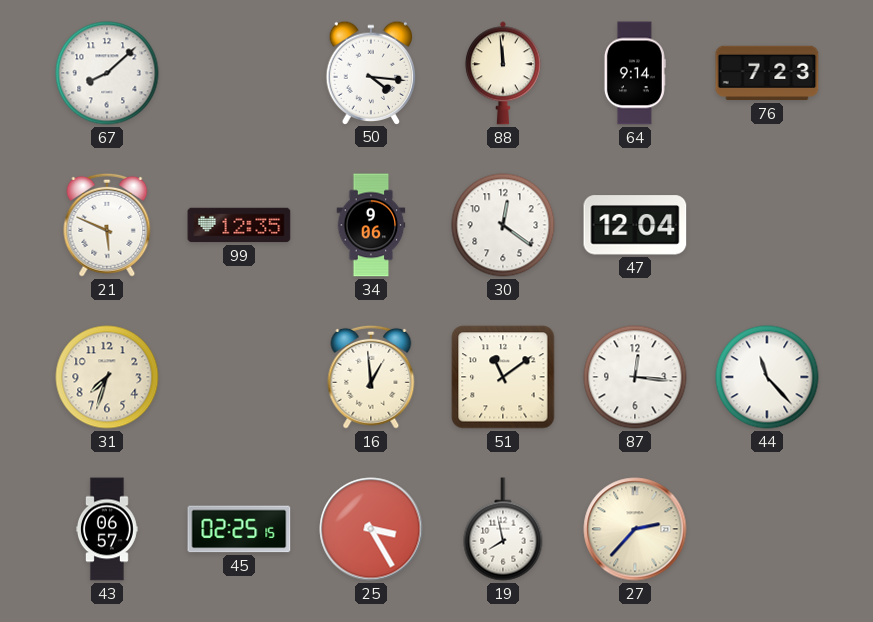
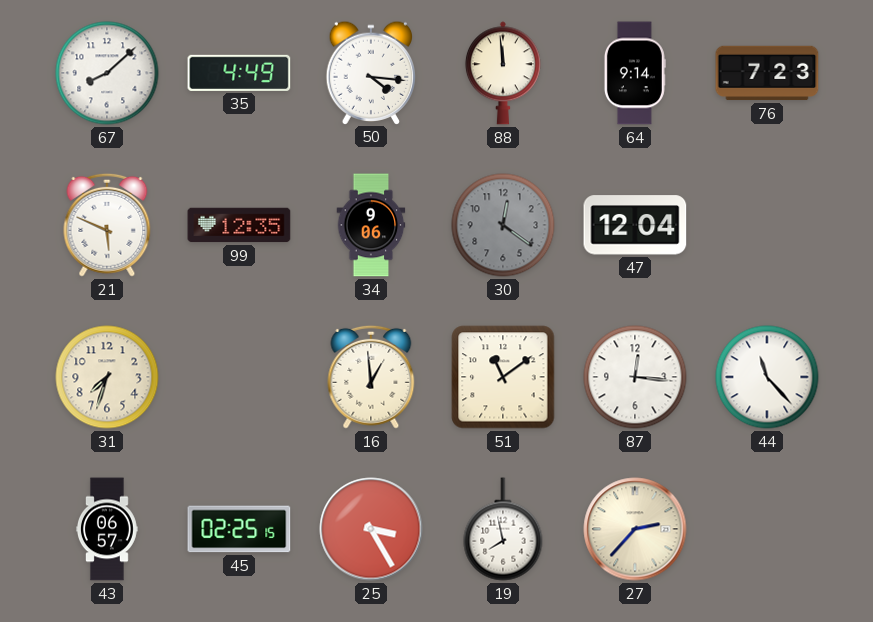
35: none -> 4:49 (239, 73)
30 dial: white -> grey (503, 225)
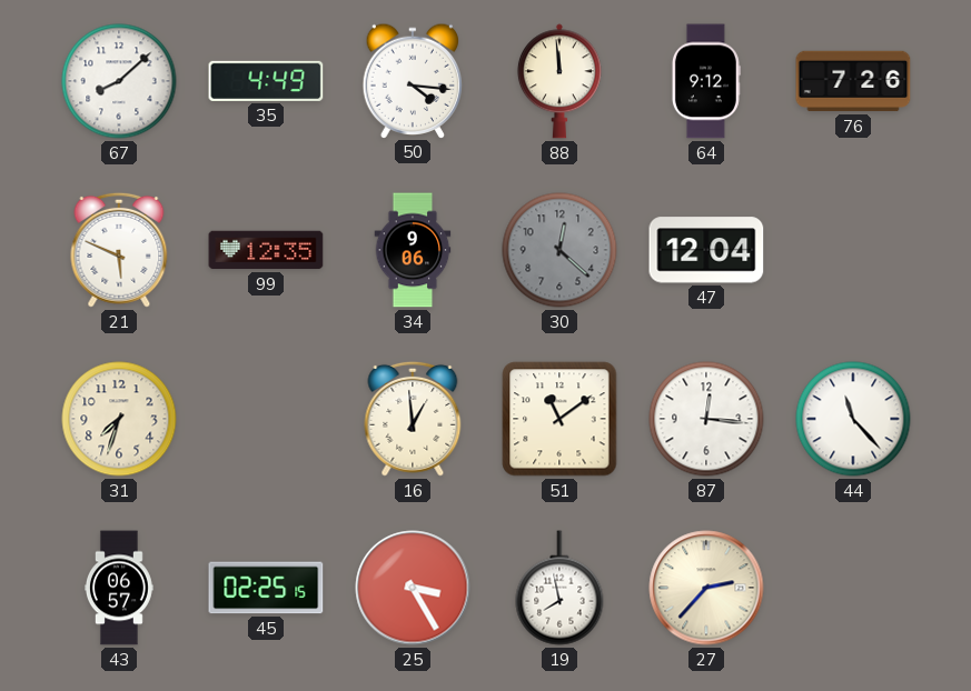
64: 9:14 -> 9:12 (706, 81)
76: 7:23 -> 7:26 (853, 81)
30: 12:21 -> 12:22 (559, 250)
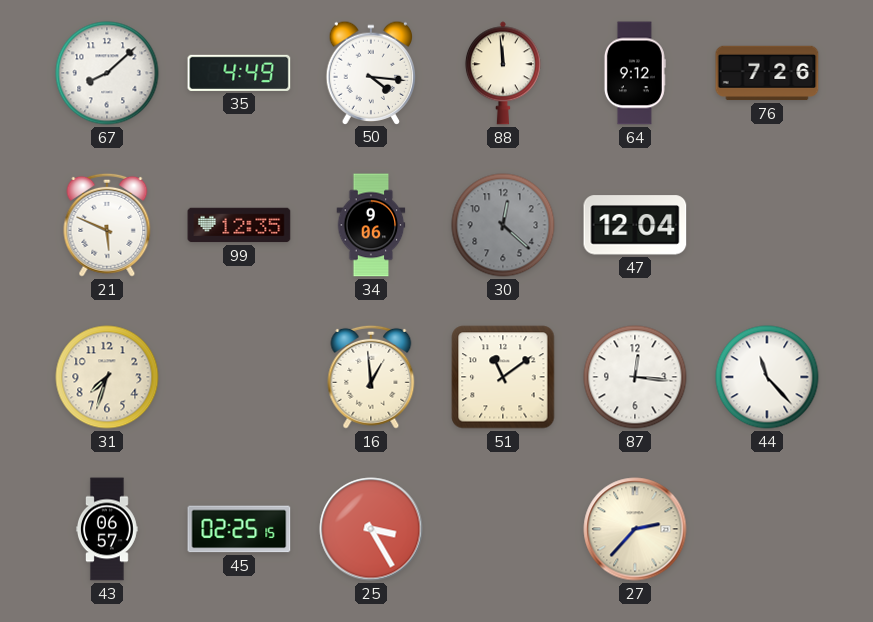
19: 7:58 -> none (559, 588)
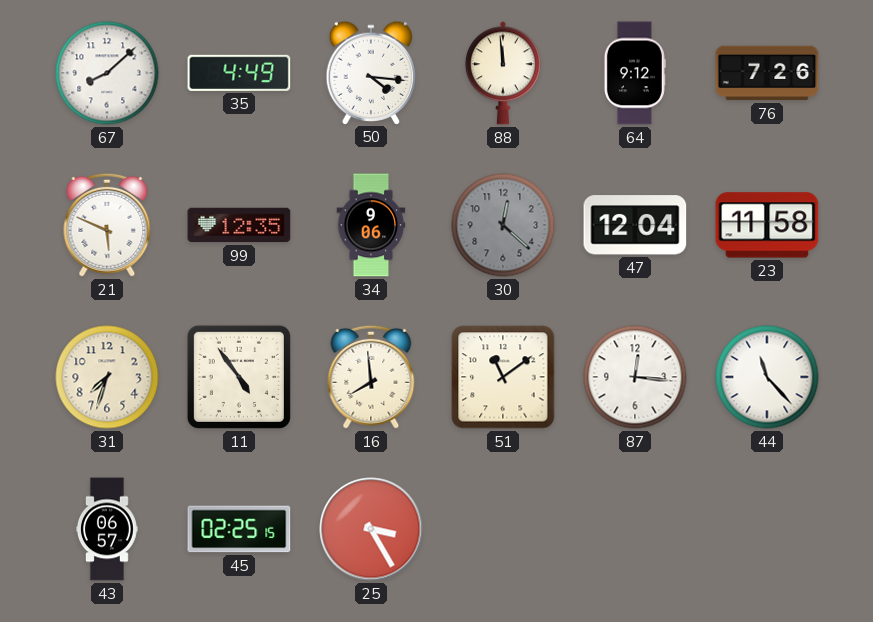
23: none -> 11:58 (767, 225)
11: none -> 4:54 (239, 377)
16: 12:59 -> 7:59 (371, 377)
27: 2:37 -> none (635, 529)
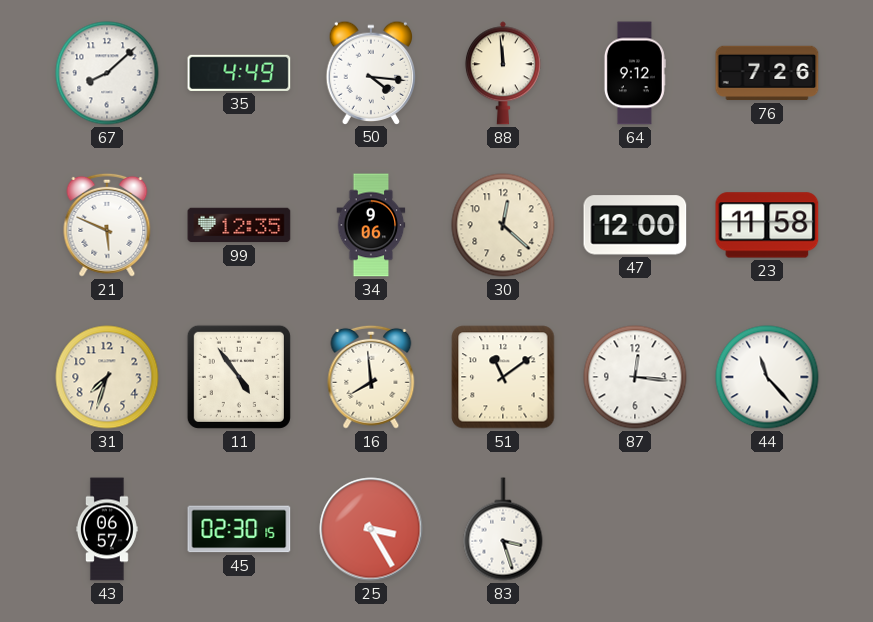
30 dial: grey -> cream (503, 225)
47: 12:04 -> 12:00 (635, 225)
45: 02:25 -> 02:30 (239, 529)
83: none -> 3:27 (503, 529)
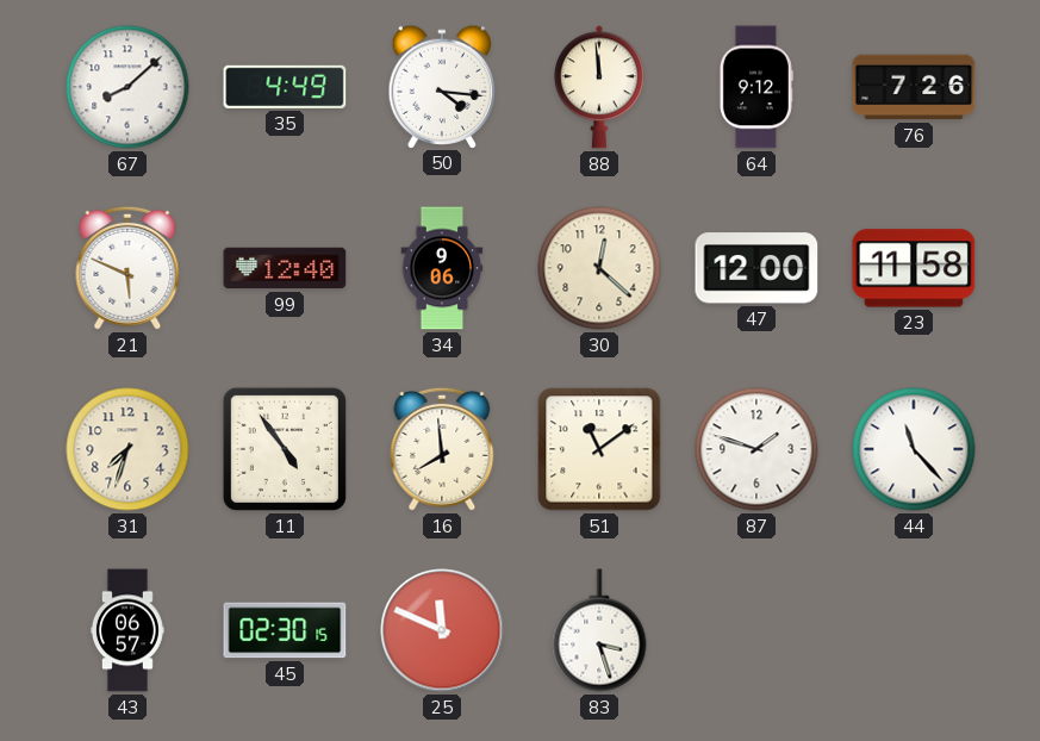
99: 12:35 -> 12:40 (285, 268)
87: 12:16 -> 1:48 (756, 449)
25: 3:25 -> 11:49 (442, 630)
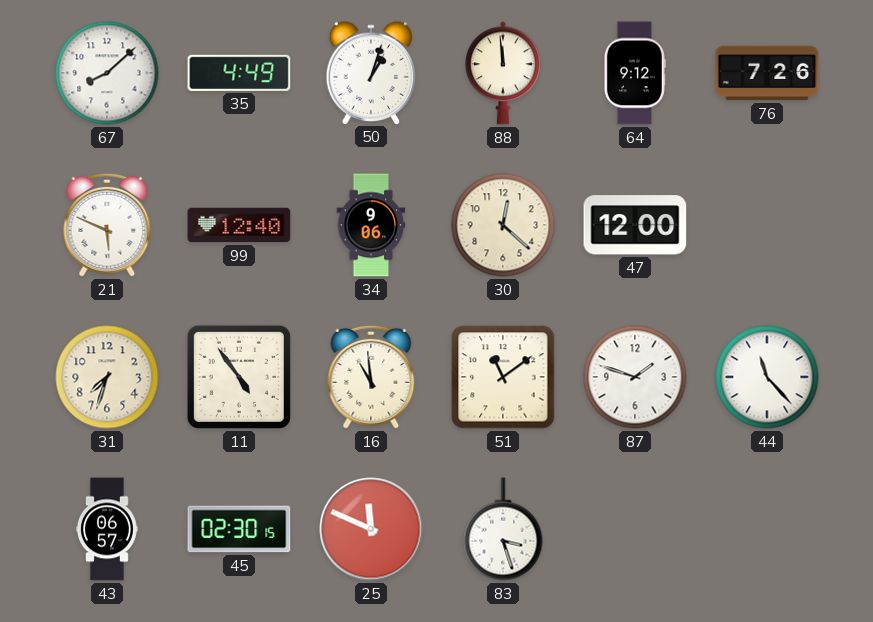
50: 4:16 -> 1:03 (371, 72)
23: 11:58 -> none (914, 268)
16: 7:59 -> 10:59 (371, 377)
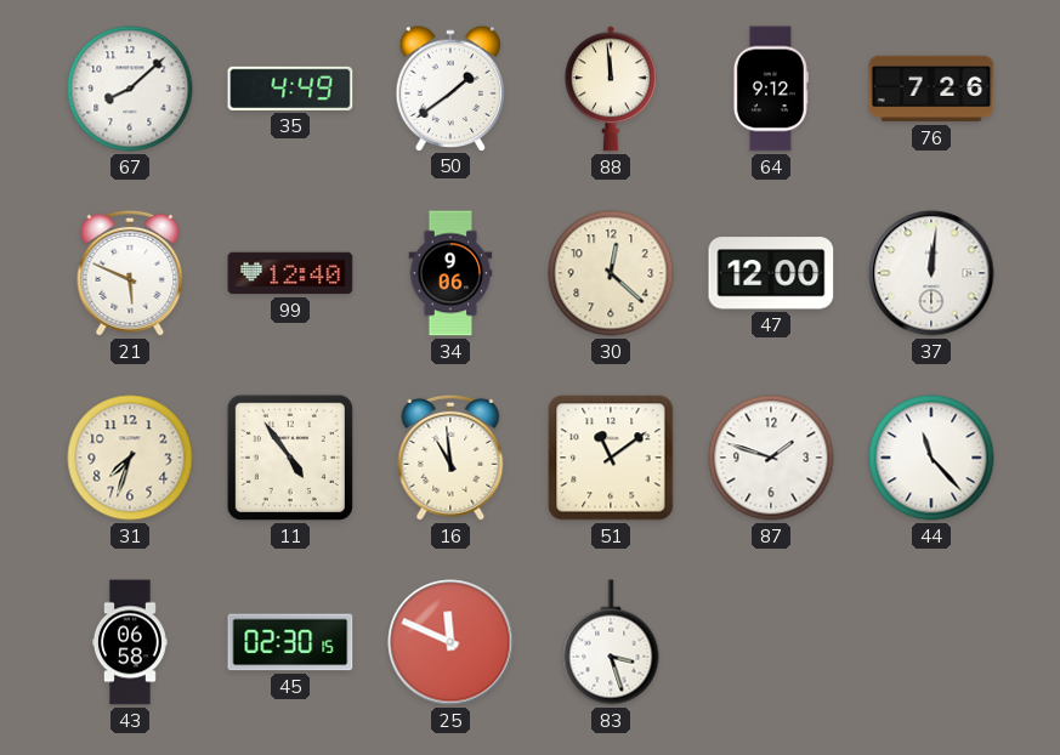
50: 1:03 -> 1:39 (450, 87)
37: none -> 12:01 (931, 273)
43: 06:57 -> 06:58 (130, 642)
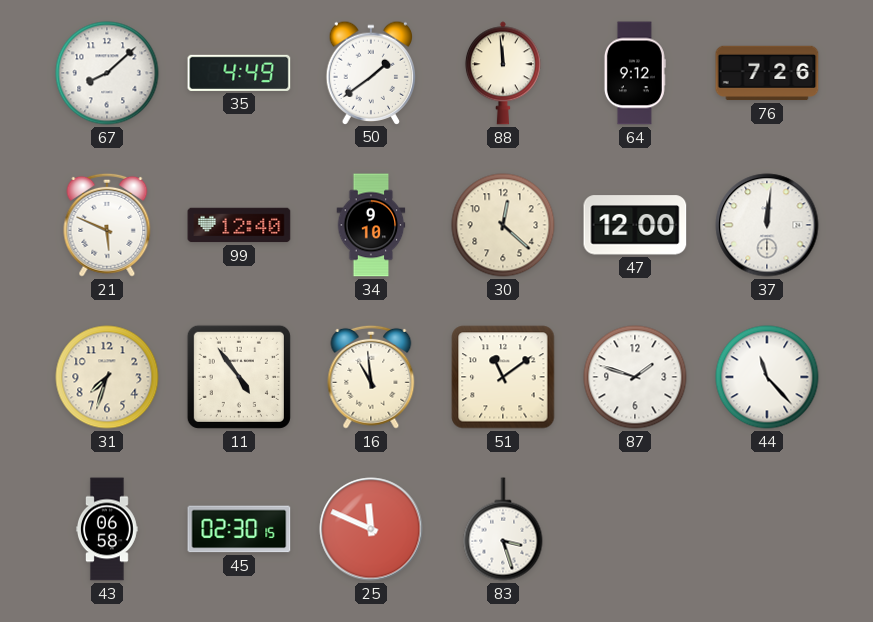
34: 9:06 -> 9:10 (371, 225)
